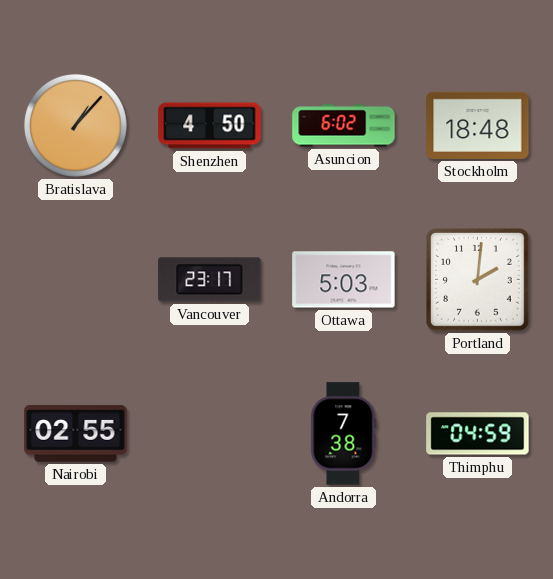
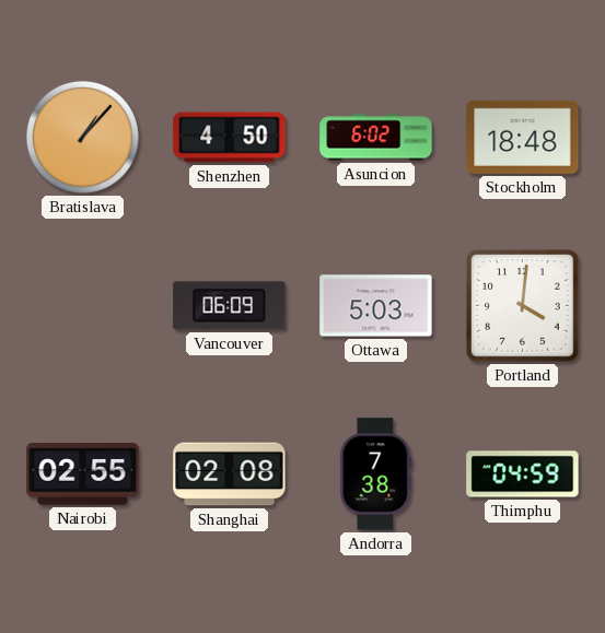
Vancouver: 23:17 -> 06:09 (230, 306)
Portland: 2:01 -> 4:01 (523, 306)
Shanghai: none -> 02:08 (230, 474)
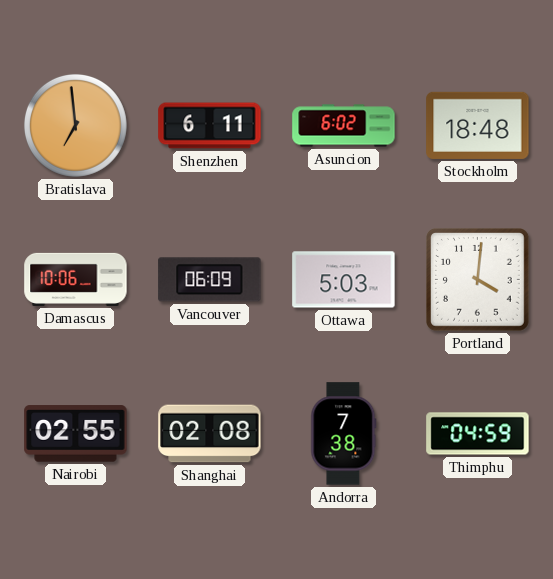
Bratislava: 1:07 -> 6:59 (75, 125)
Shenzhen: 4:50 -> 6:11 (210, 126)
Damascus: none -> 10:06 (76, 279)
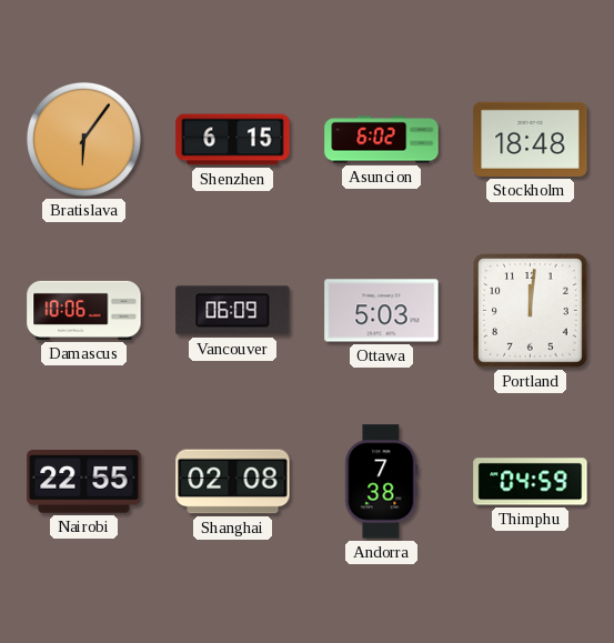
Bratislava: 6:59 -> 6:06 (83, 139)
Shenzhen: 6:11 -> 6:15 (233, 140)
Portland: 4:01 -> 12:01 (531, 311)
Nairobi: 02:55 -> 22:55 (84, 482)
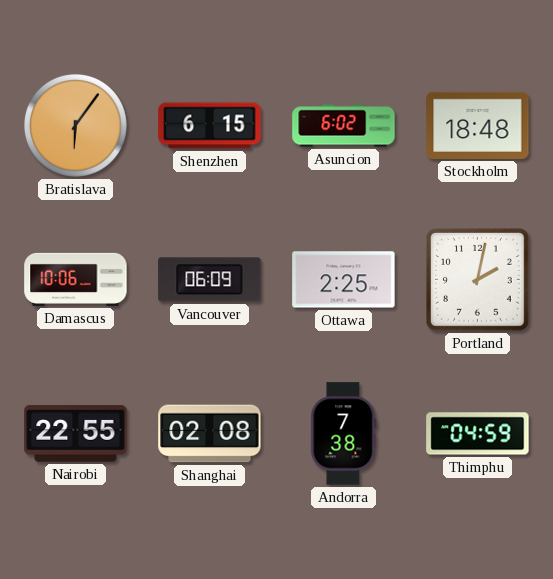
Ottawa: 5:03 -> 2:25 (344, 280)
Portland: 12:01 -> 2:02 (478, 280)
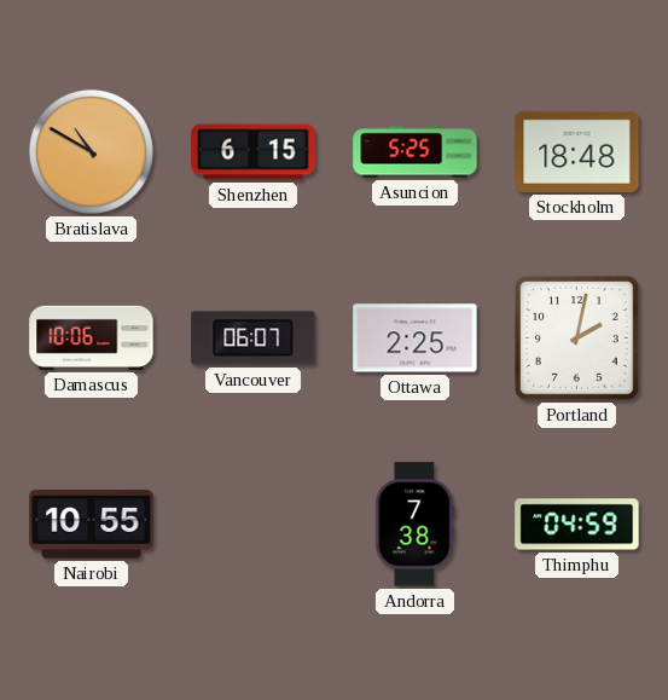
Bratislava: 6:06 -> 10:50 (91, 151)
Asuncion: 6:02 -> 5:25 (416, 152)
Vancouver: 06:09 -> 06:07 (254, 339)
Nairobi: 22:55 -> 10:55 (92, 525)
Shanghai: 02:08 -> none (210, 434)
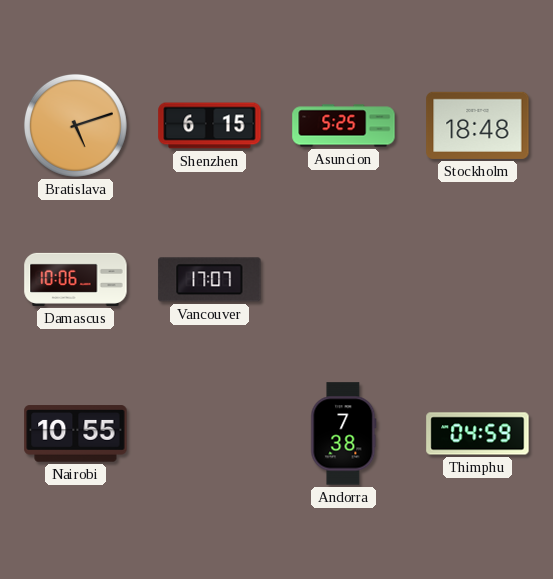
Bratislava: 10:50 -> 5:12 (75, 125)
Vancouver: 06:07 -> 17:07 (210, 280)
Ottawa: 2:25 -> none (416, 339)
Portland: 2:02 -> none (577, 339)
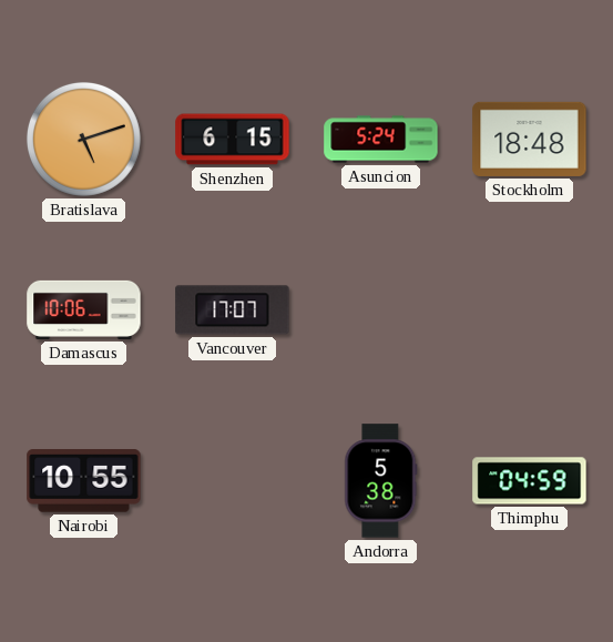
Asuncion: 5:25 -> 5:24 (381, 140)
Andorra: 7:38 -> 5:38 (381, 481)
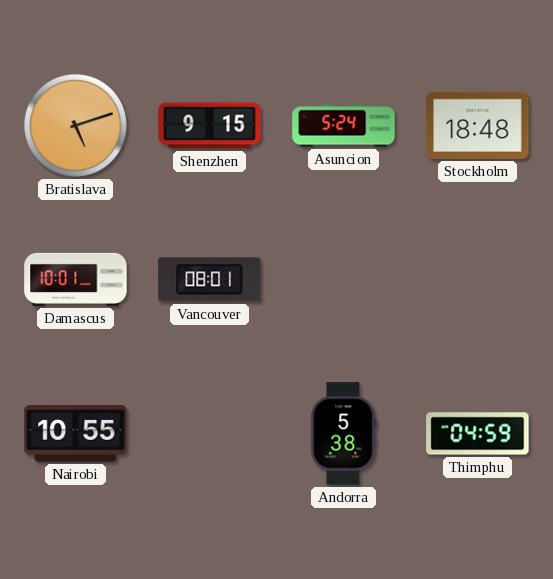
Shenzhen: 6:15 -> 9:15 (210, 126)
Damascus: 10:06 -> 10:01 (76, 279)
Vancouver: 17:07 -> 08:01 (210, 280)
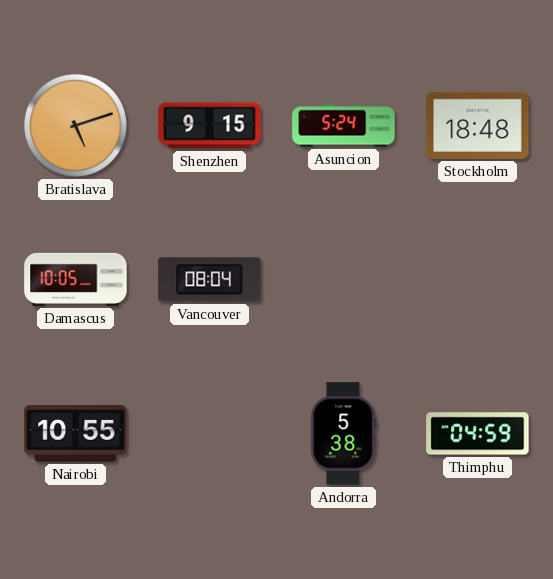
Damascus: 10:01 -> 10:05 (76, 279)
Vancouver: 08:01 -> 08:04 (210, 280)
